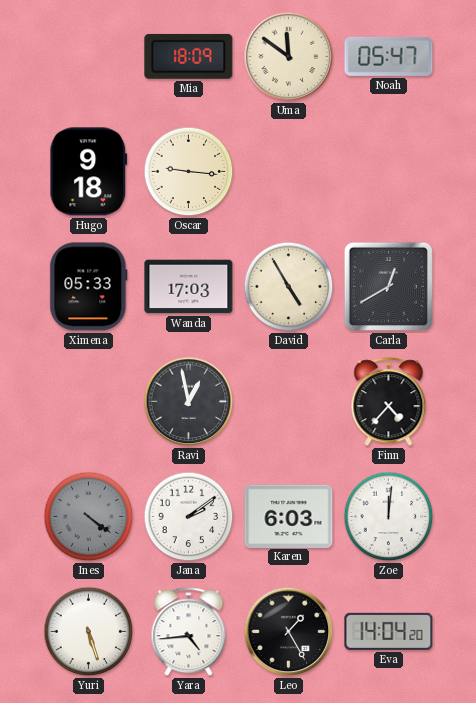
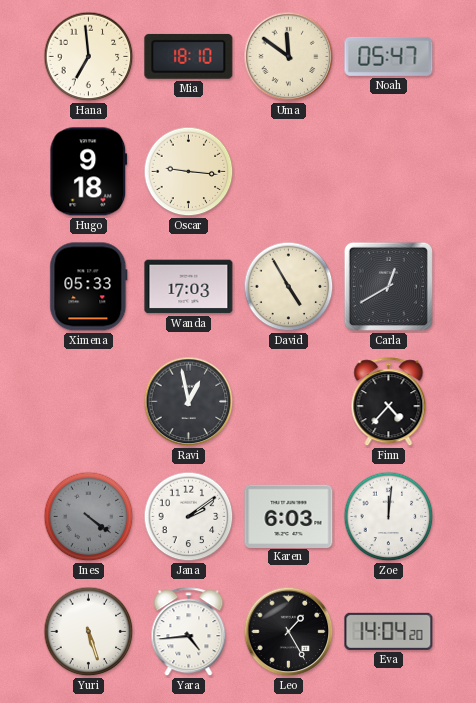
Hana: none -> 6:59 (89, 57)
Mia: 18:09 -> 18:10 (189, 56)
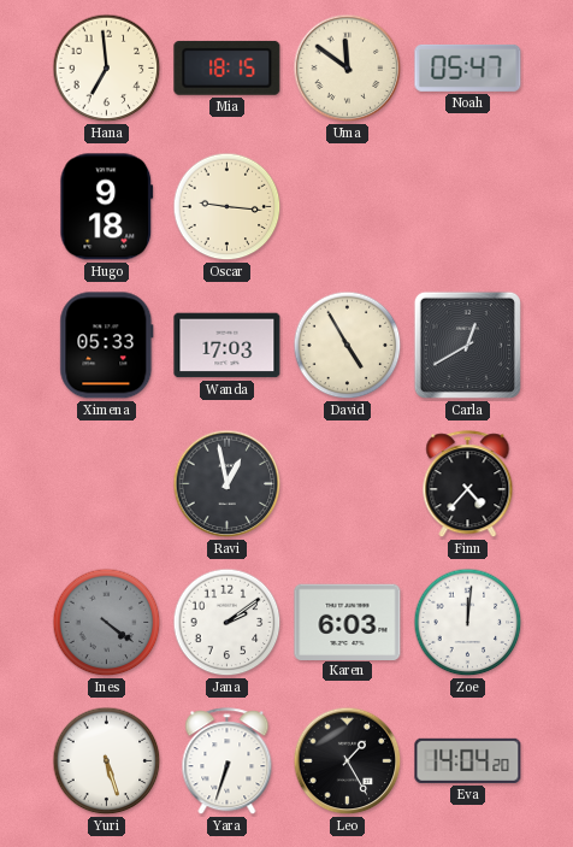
Mia: 18:10 -> 18:15 (228, 67)
Yara: 4:44 -> 6:33 (228, 761)
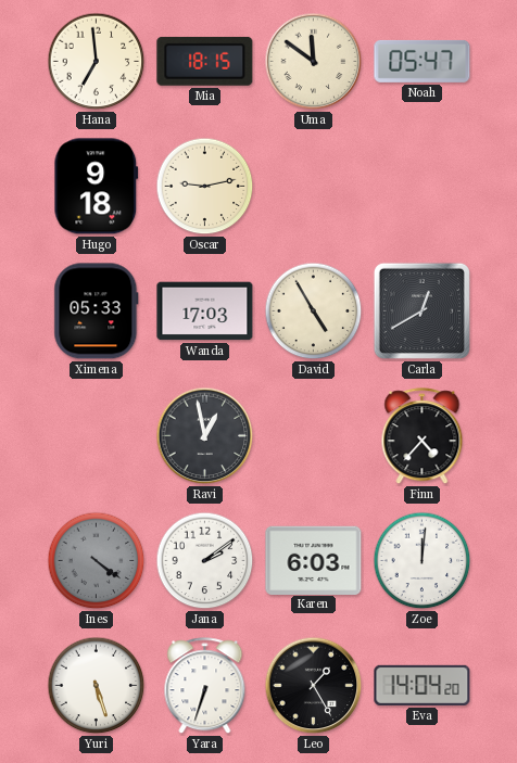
Oscar: 9:16 -> 9:13 (205, 187)
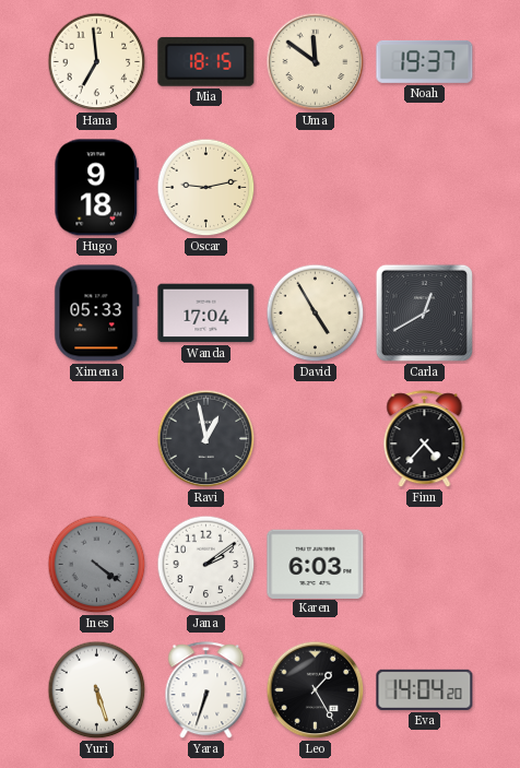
Noah: 05:47 -> 19:37 (425, 61)
Wanda: 17:03 -> 17:04 (206, 314)
Zoe: 12:01 -> none (423, 561)
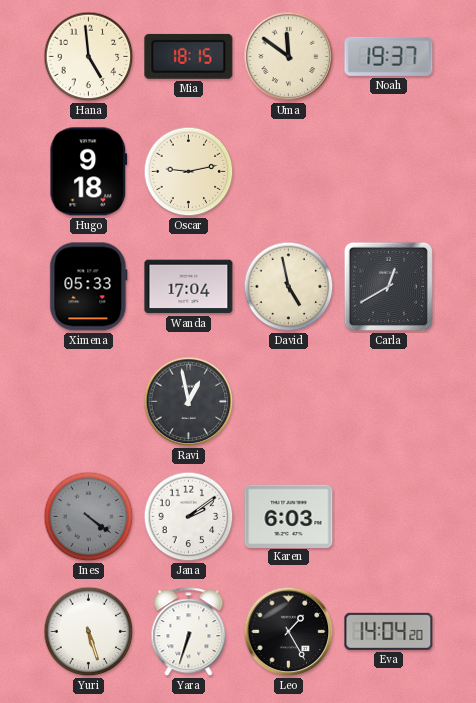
Hana: 6:59 -> 4:59 (89, 57)
David: 4:55 -> 4:58 (289, 287)
Finn: 4:37 -> none (425, 439)
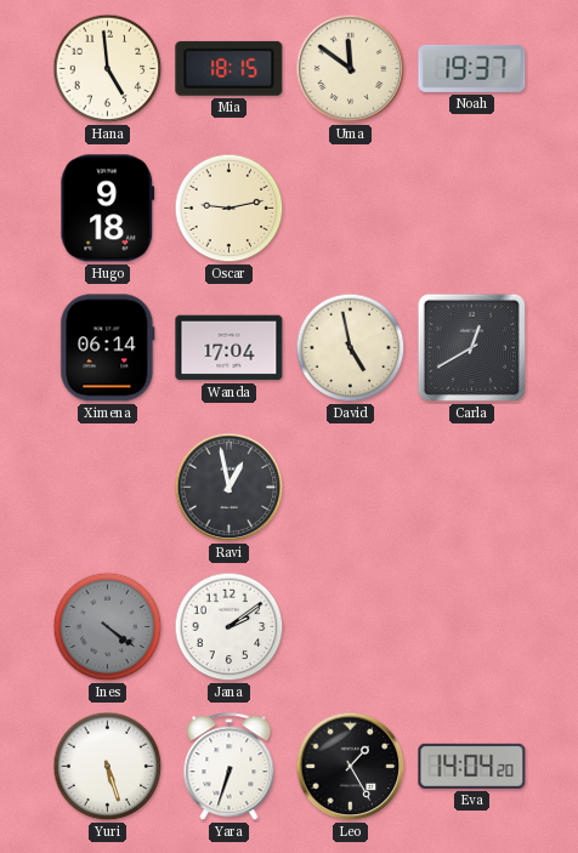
Ximena: 05:33 -> 06:14 (108, 348)
Karen: 6:03 -> none (289, 516)
